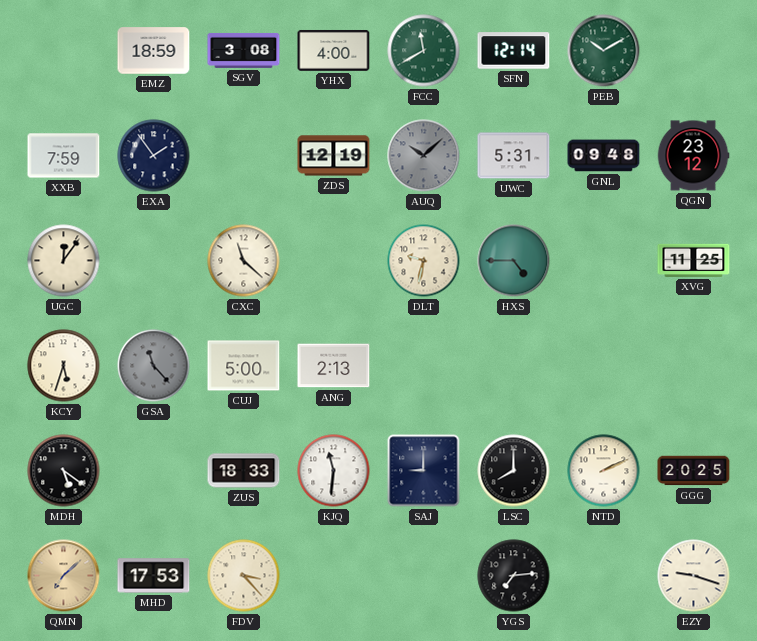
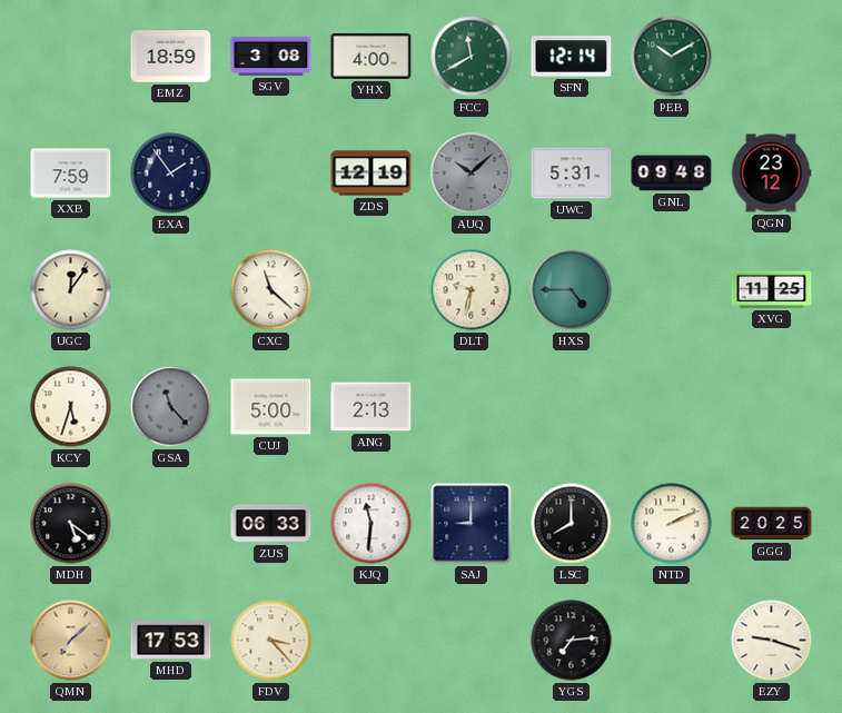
ZUS: 18:33 -> 06:33 (271, 524)
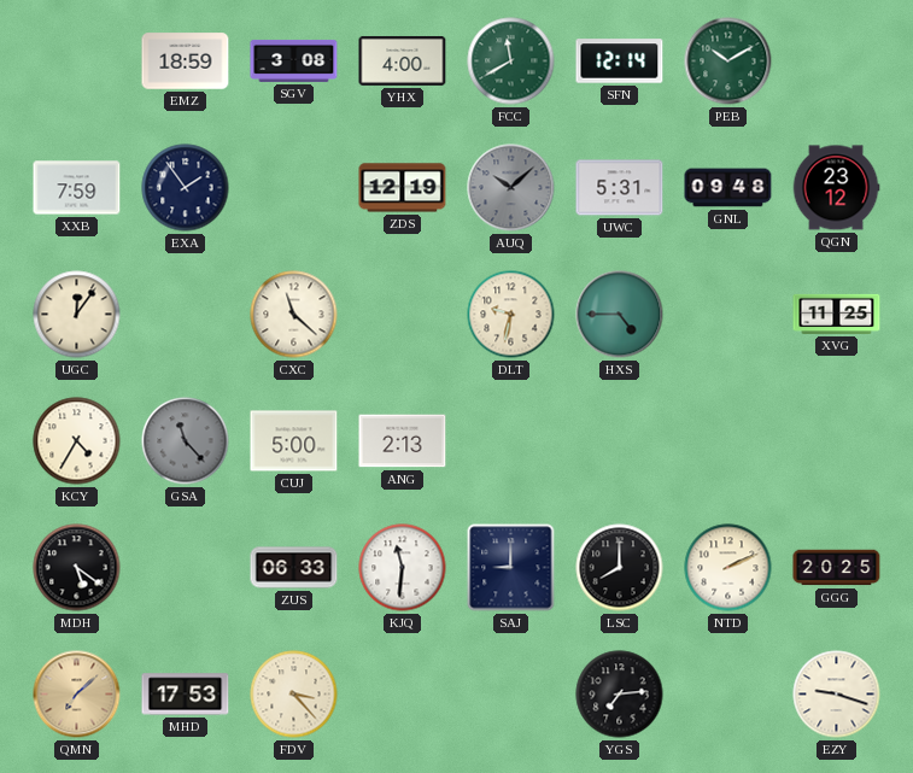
KCY: 5:33 -> 4:35 (77, 441)
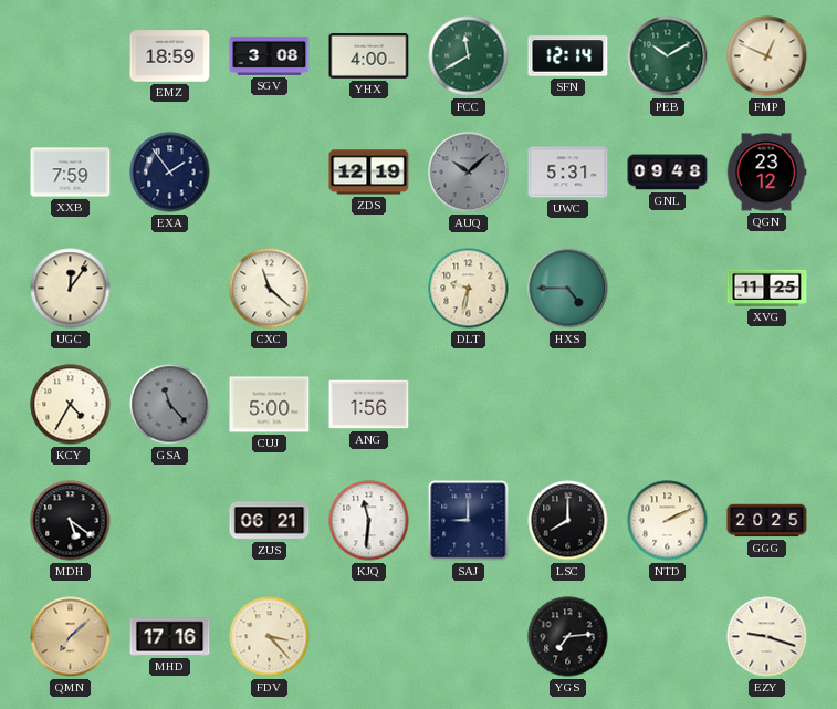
FMP: none -> 12:49 (767, 56)
ANG: 2:13 -> 1:56 (369, 405)
ZUS: 06:33 -> 06:21 (270, 521)
MHD: 17:53 -> 17:16 (170, 637)
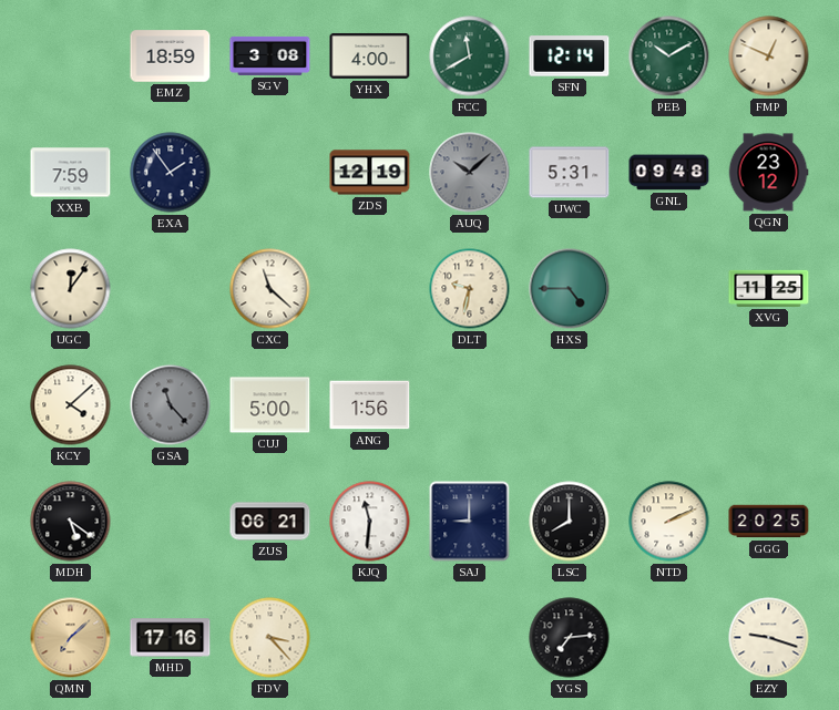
KCY: 4:35 -> 4:08 (71, 405)
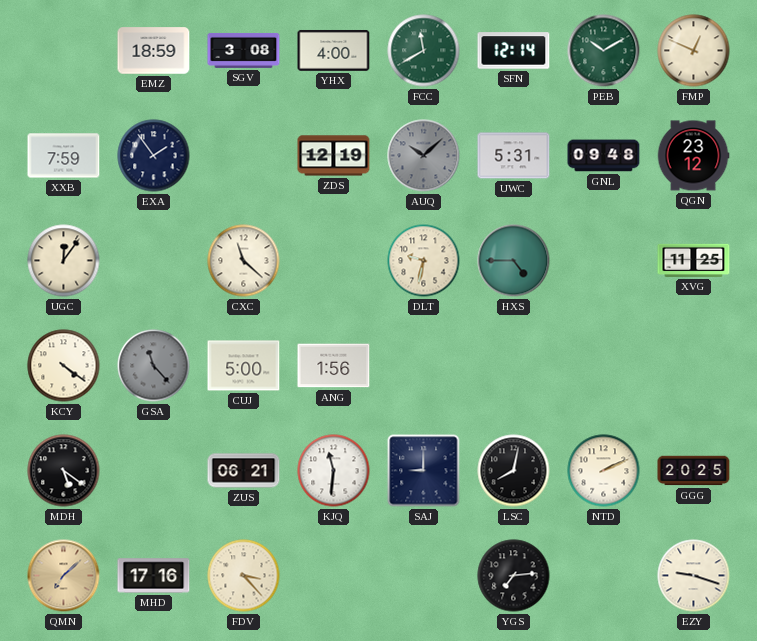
KCY: 4:08 -> 4:21 (64, 366)
LSC: 8:00 -> 8:02 (514, 471)
